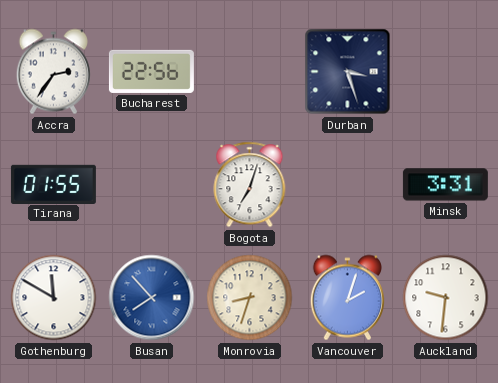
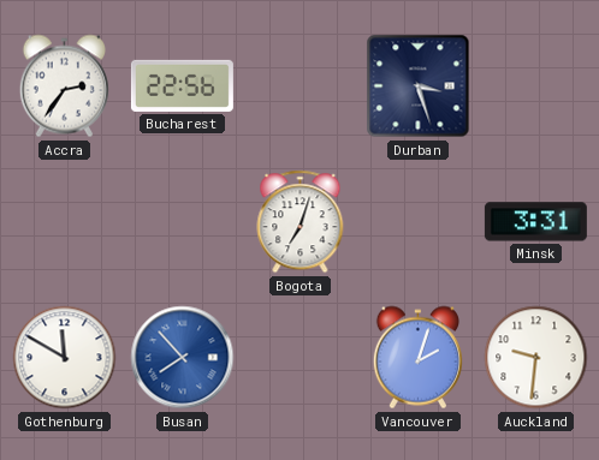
Tirana: 01:55 -> none (53, 184)
Monrovia: 8:33 -> none (250, 298)
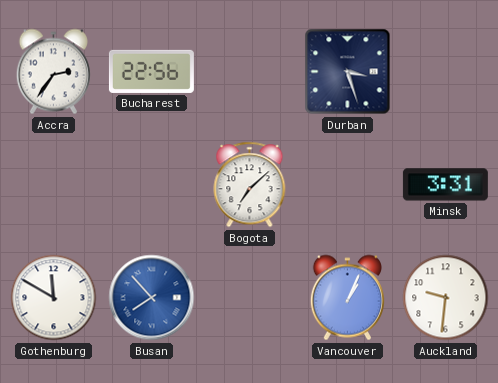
Bogota: 7:03 -> 7:08 (250, 185)
Vancouver: 2:03 -> 1:04 (347, 298)
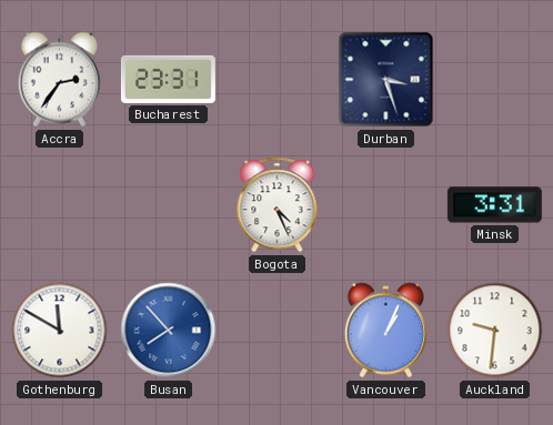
Bucharest: 22:56 -> 23:31 (168, 79)
Bogota: 7:08 -> 4:26 (278, 205)
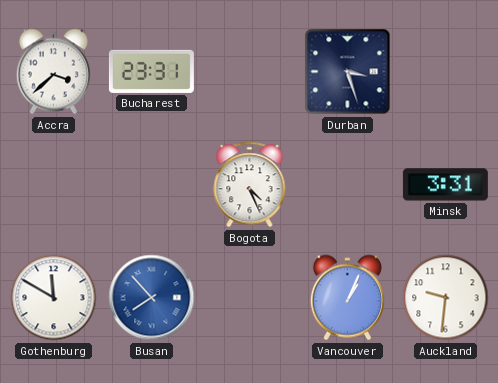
Accra: 2:36 -> 3:38 (53, 72)
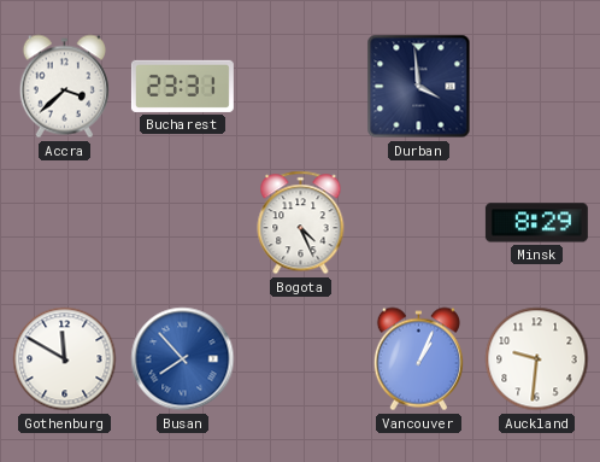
Durban: 3:27 -> 3:59 (419, 87)
Minsk: 3:31 -> 8:29 (536, 223)
